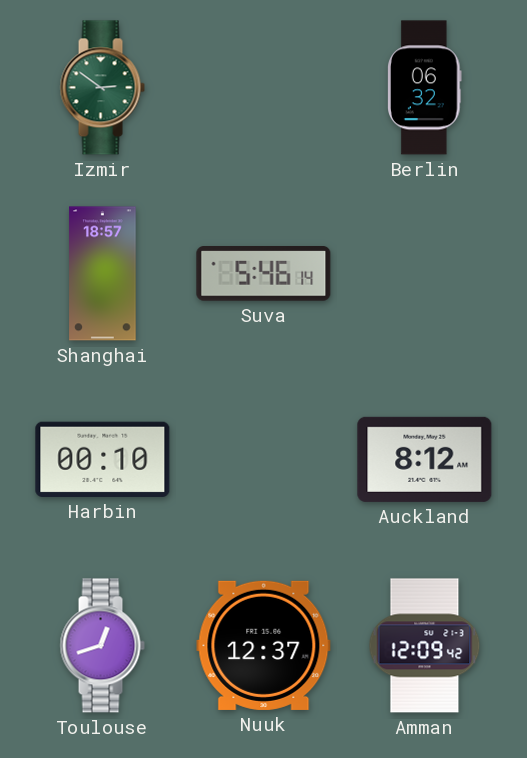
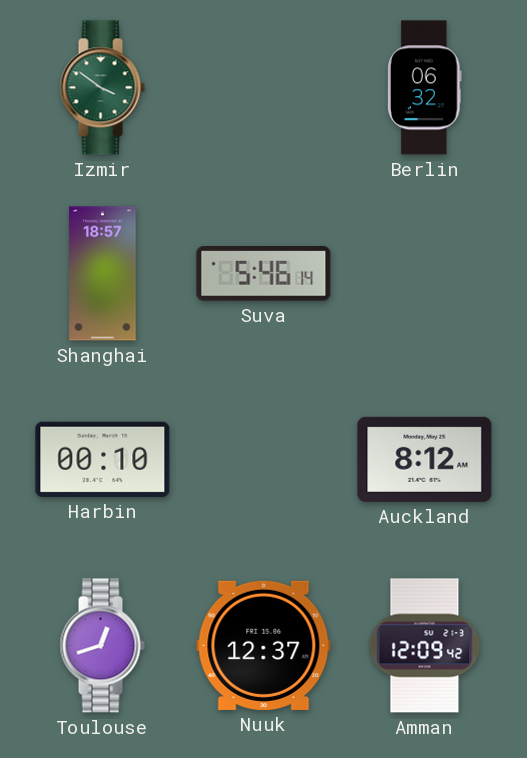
Izmir: 2:51 -> 3:51 (102, 88)
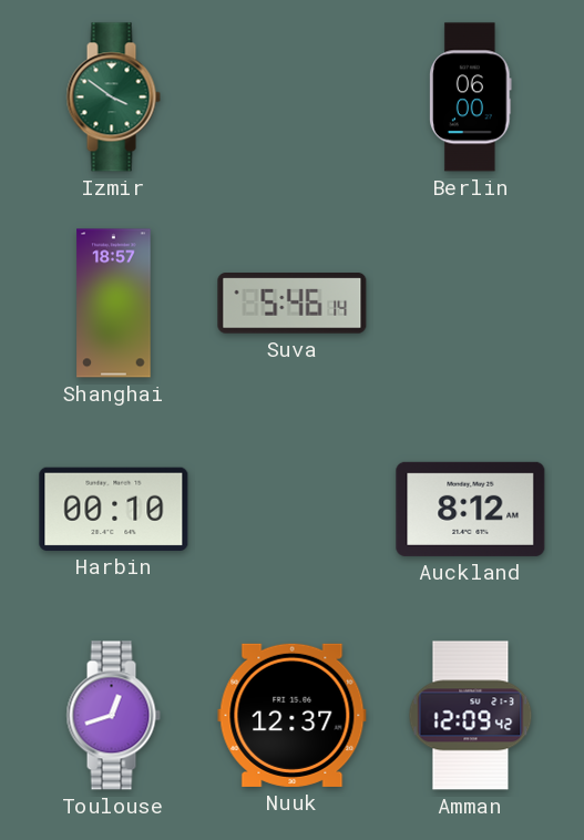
Berlin: 06:32 -> 06:00 (471, 98)
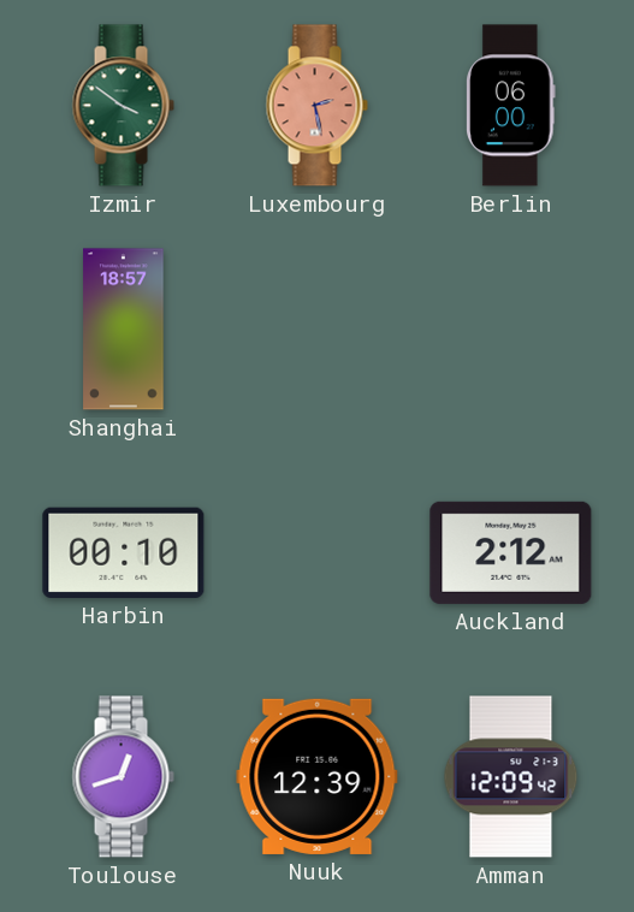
Luxembourg: none -> 2:28 (316, 106)
Suva: 5:46 -> none (293, 304)
Auckland: 8:12 -> 2:12 (511, 552)
Nuuk: 12:37 -> 12:39 (318, 776)
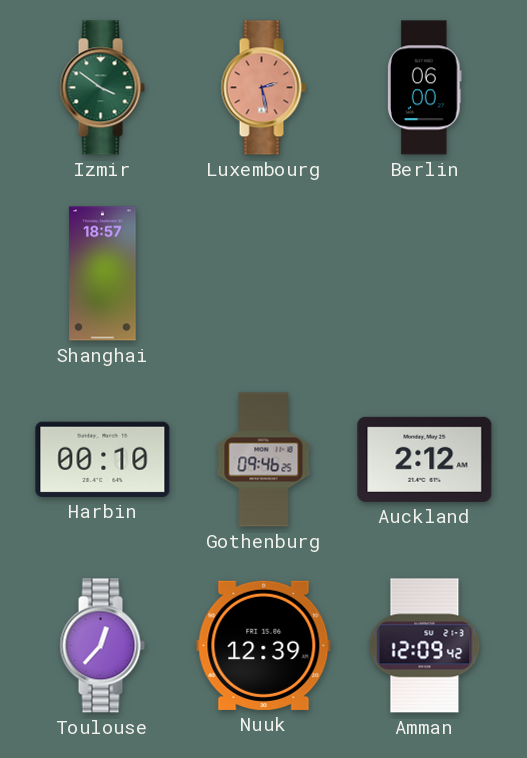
Gothenburg: none -> 09:46 (264, 460)
Toulouse: 12:42 -> 12:37 (102, 646)
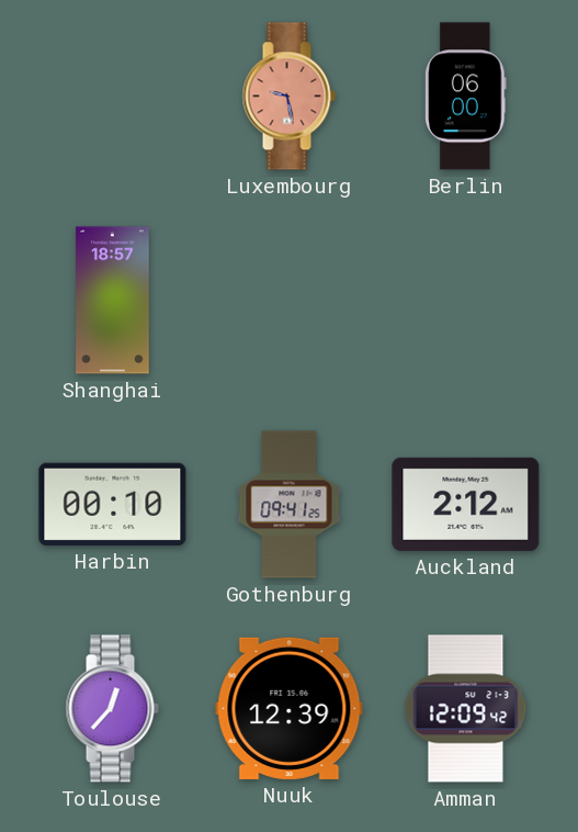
Izmir: 3:51 -> none (102, 88)
Luxembourg: 2:28 -> 9:28 (288, 97)
Gothenburg: 09:46 -> 09:41 (290, 505)
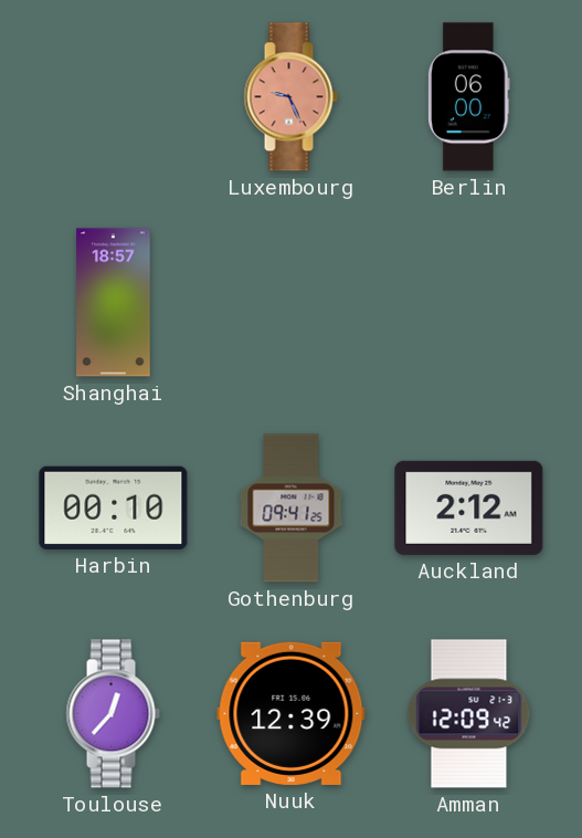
Luxembourg: 9:28 -> 9:26 (290, 97)
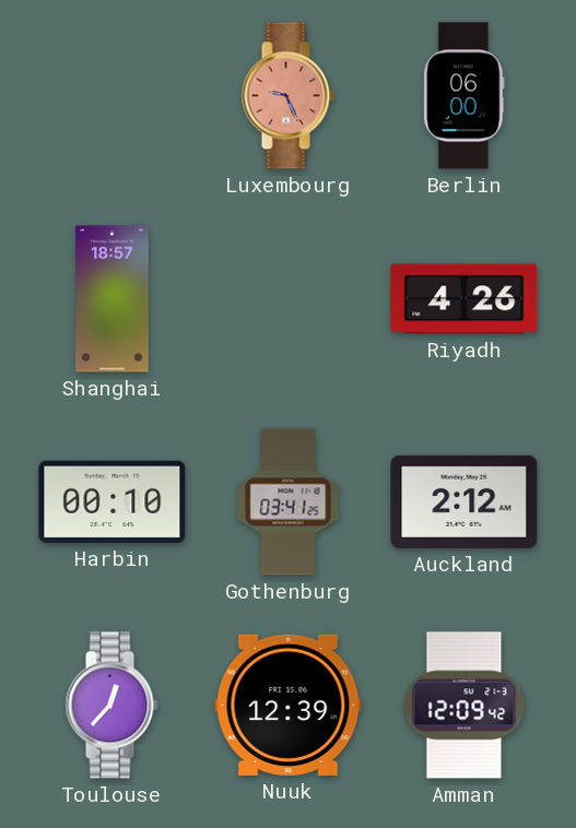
Riyadh: none -> 4:26 (465, 299)
Gothenburg: 09:41 -> 03:41 (289, 502)
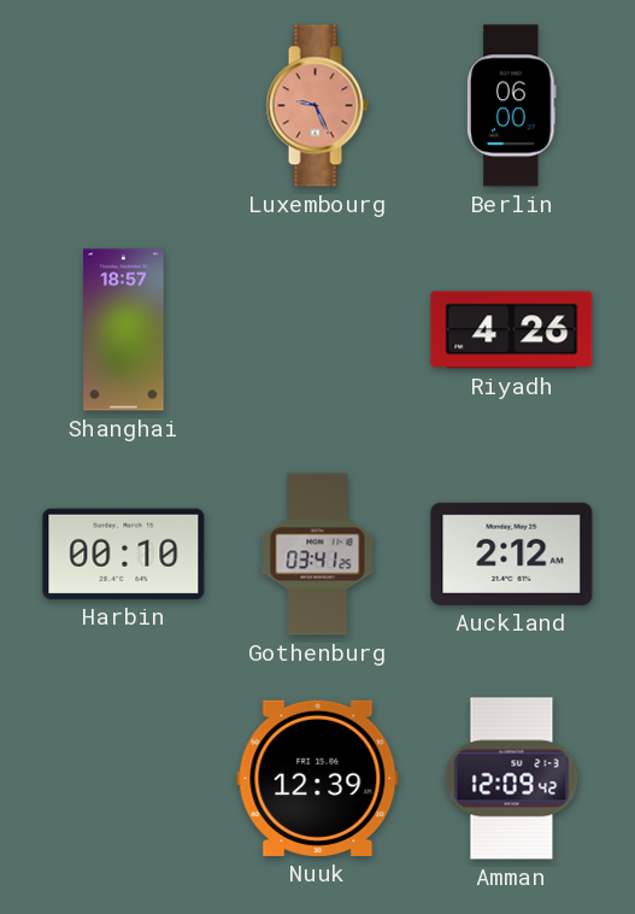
Toulouse: 12:37 -> none (111, 706)
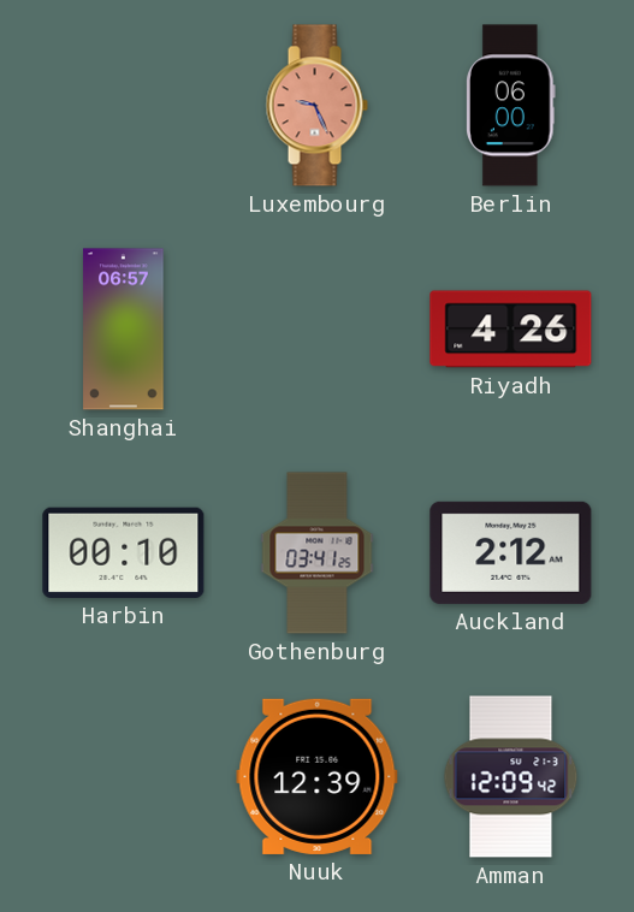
Shanghai: 18:57 -> 06:57 (124, 330)
